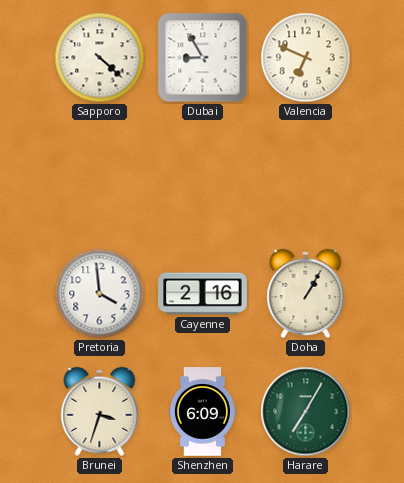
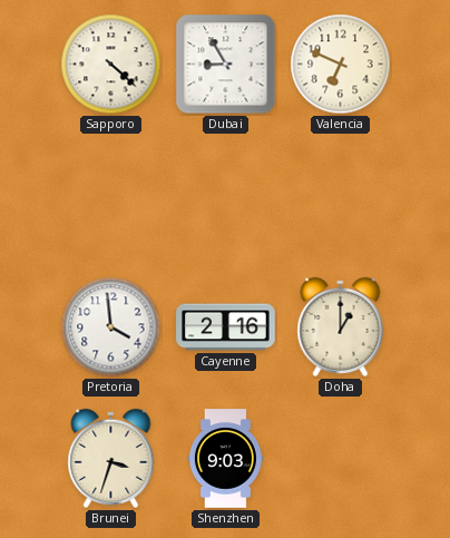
Doha: 1:05 -> 1:00 (341, 326)
Shenzhen: 6:09 -> 9:03 (225, 459)
Harare: 7:05 -> none (306, 412)
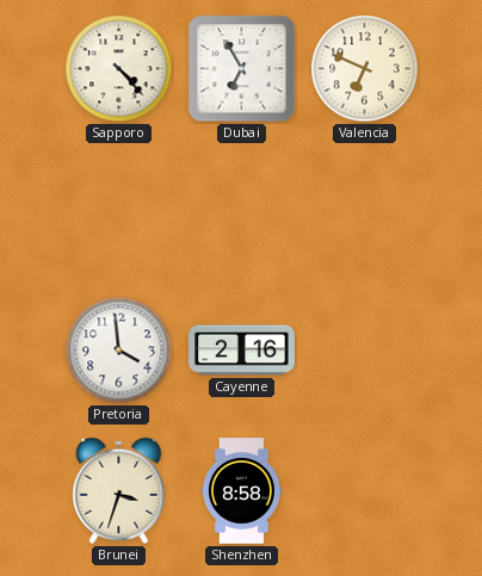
Sapporo: 4:22 -> 4:23 (119, 69)
Dubai: 8:55 -> 6:55 (242, 69)
Doha: 1:00 -> none (341, 326)
Shenzhen: 9:03 -> 8:58 (241, 491)
